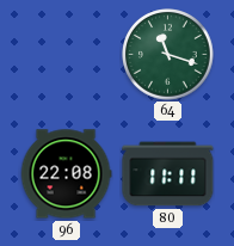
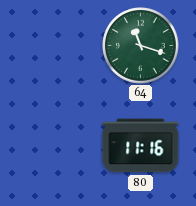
96: 22:08 -> none (66, 174)
80: 11:11 -> 11:16 (141, 146)
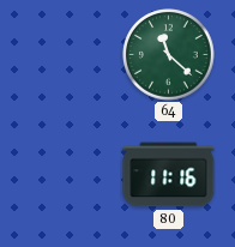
64: 11:18 -> 11:22 (169, 55)
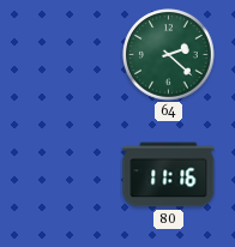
64: 11:22 -> 2:22 (169, 55)
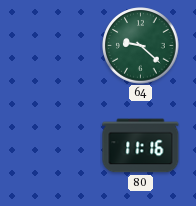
64: 2:22 -> 9:22 (141, 46)
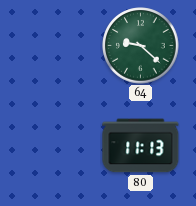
80: 11:16 -> 11:13 (141, 146)
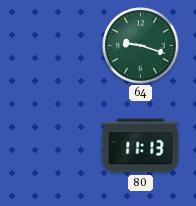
64: 9:22 -> 9:18 (141, 46)
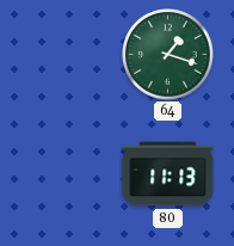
64: 9:18 -> 1:18 (168, 55)
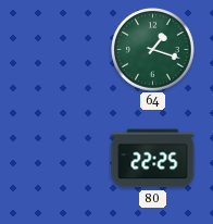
80: 11:13 -> 22:25 (153, 159)
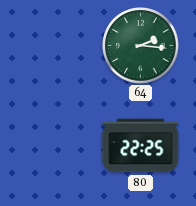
64: 1:18 -> 2:16 (141, 46)
